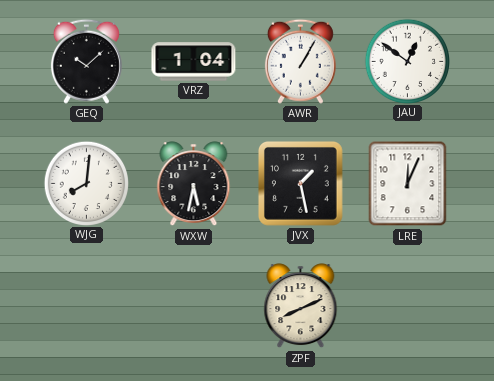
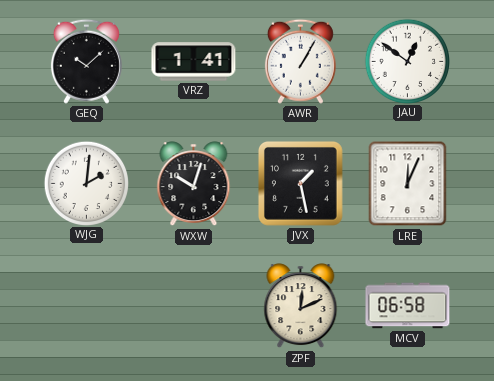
VRZ: 1:04 -> 1:41 (194, 62)
WJG: 8:01 -> 2:01 (86, 183)
WXW: 5:32 -> 10:03 (194, 184)
ZPF: 8:11 -> 12:11 (301, 306)
MCV: none -> 06:58 (408, 306)
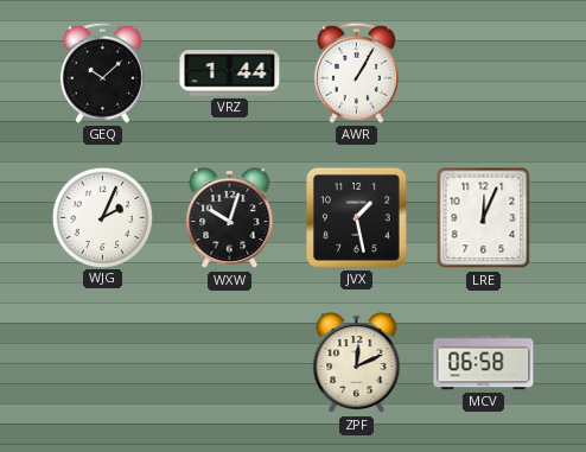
VRZ: 1:41 -> 1:44 (230, 74)
JAU: 12:51 -> none (407, 61)
WJG: 2:01 -> 2:04 (102, 217)
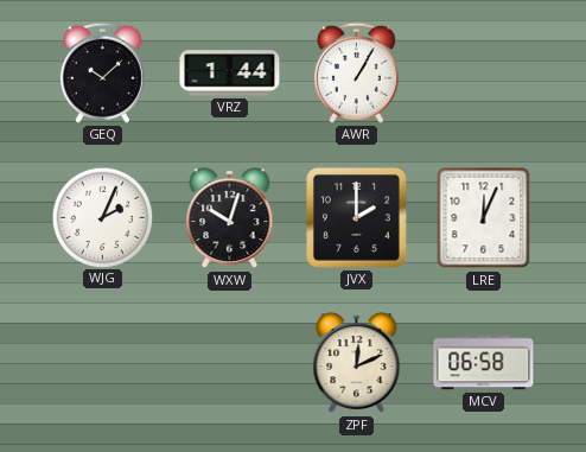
JVX: 1:28 -> 2:00 (356, 217)
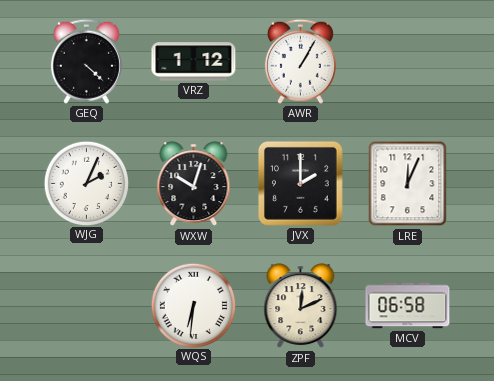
GEQ: 10:08 -> 4:22 (86, 61)
VRZ: 1:44 -> 1:12 (194, 62)
WQS: none -> 6:31 (193, 305)
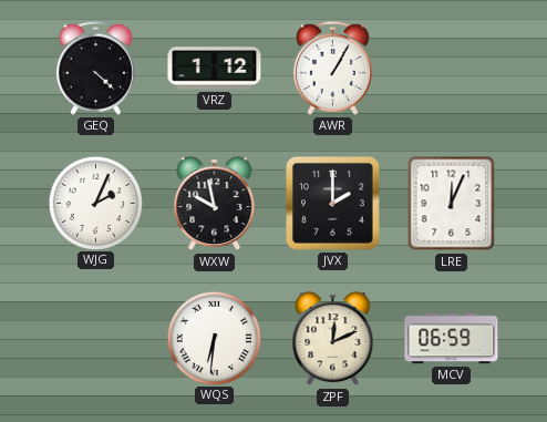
WXW: 10:03 -> 9:58 (215, 204)
MCV: 06:58 -> 06:59 (452, 339)
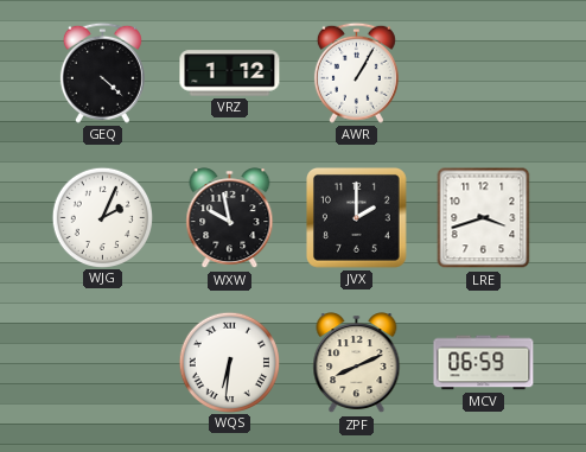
LRE: 12:04 -> 3:42 (484, 218)
ZPF: 12:11 -> 8:11 (357, 363)
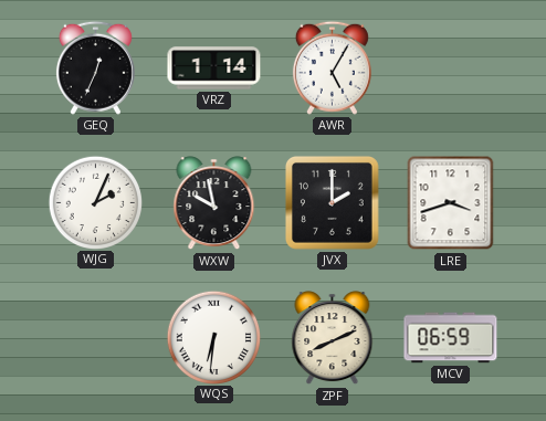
GEQ: 4:22 -> 12:34 (95, 67)
VRZ: 1:12 -> 1:14 (214, 69)
AWR: 1:05 -> 5:05 (332, 67)
